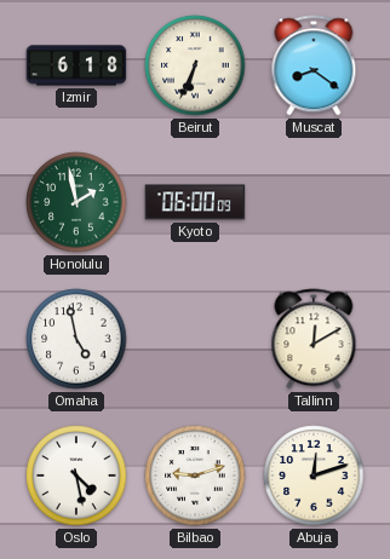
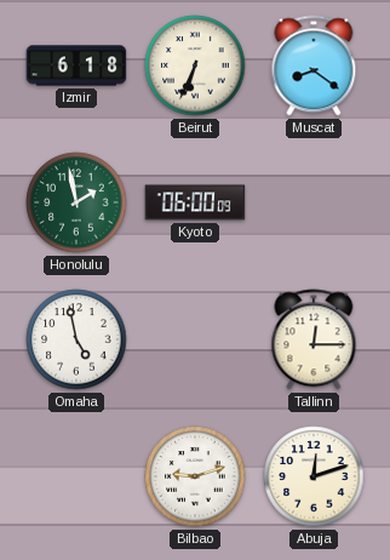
Tallinn: 12:10 -> 12:15 (314, 339)
Oslo: 4:28 -> none (76, 476)
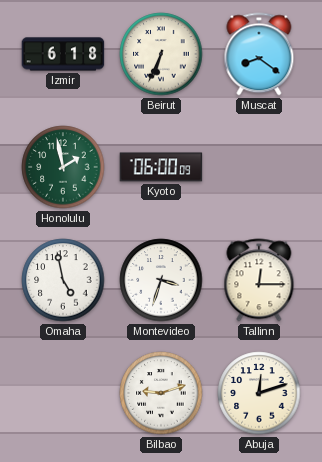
Montevideo: none -> 3:33 (161, 280)
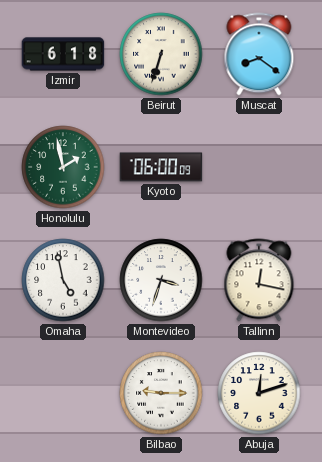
Beirut: 6:34 -> 6:33 (161, 54)
Tallinn: 12:15 -> 12:17 (259, 280)
Bilbao: 9:12 -> 9:15 (161, 393)
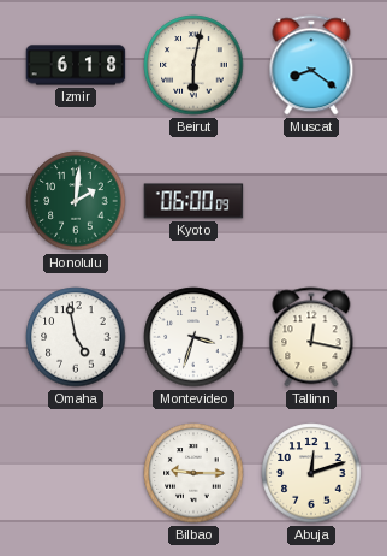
Beirut: 6:33 -> 6:02 (194, 65)
Honolulu: 1:58 -> 2:01 (76, 201)
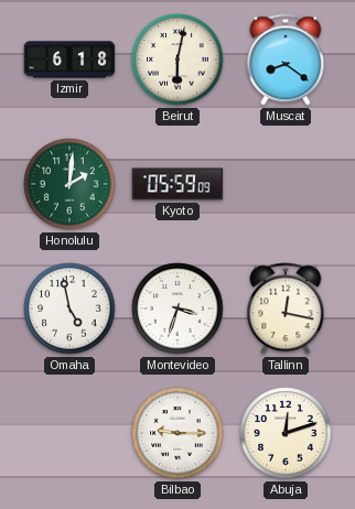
Kyoto: 06:00 -> 05:59 (177, 184)
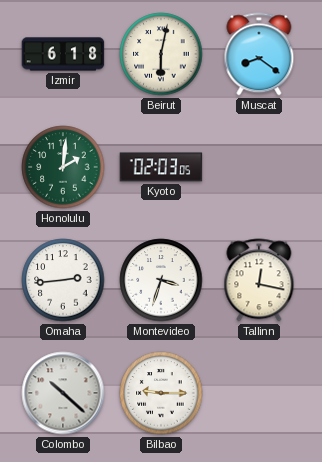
Kyoto: 05:59 -> 02:03 (161, 167)
Omaha: 4:58 -> 2:44 (63, 280)
Colombo: none -> 10:22 (63, 393)
Abuja: 12:12 -> none (286, 433)
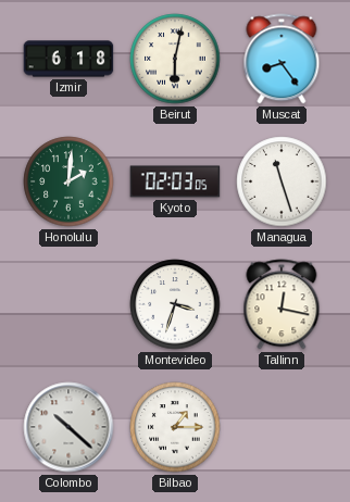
Muscat: 8:21 -> 8:24 (282, 59)
Managua: none -> 11:27 (282, 181)
Omaha: 2:44 -> none (63, 280)
Bilbao: 9:15 -> 1:15 (175, 427)
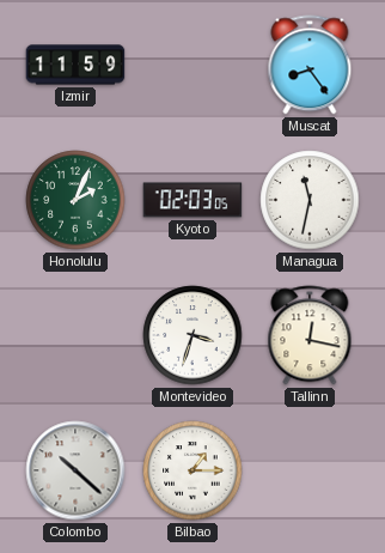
Izmir: 6:18 -> 11:59 (75, 65)
Beirut: 6:02 -> none (175, 59)
Honolulu: 2:01 -> 2:04 (75, 200)
Managua: 11:27 -> 11:32 (310, 200)
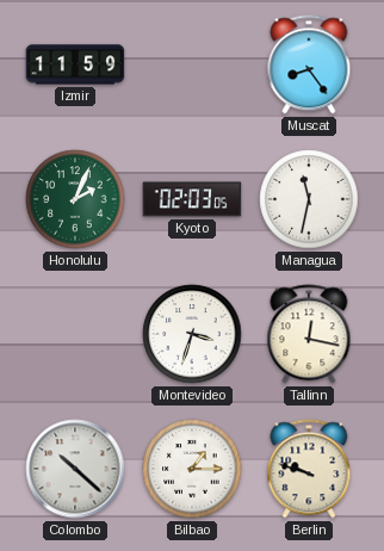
Berlin: none -> 9:48 (309, 469)
